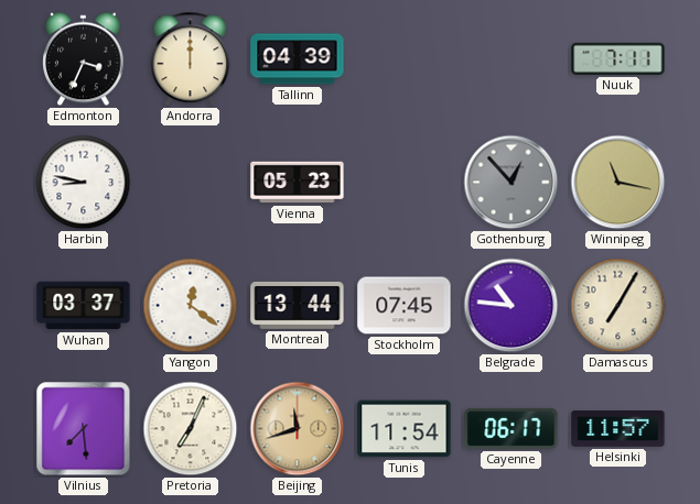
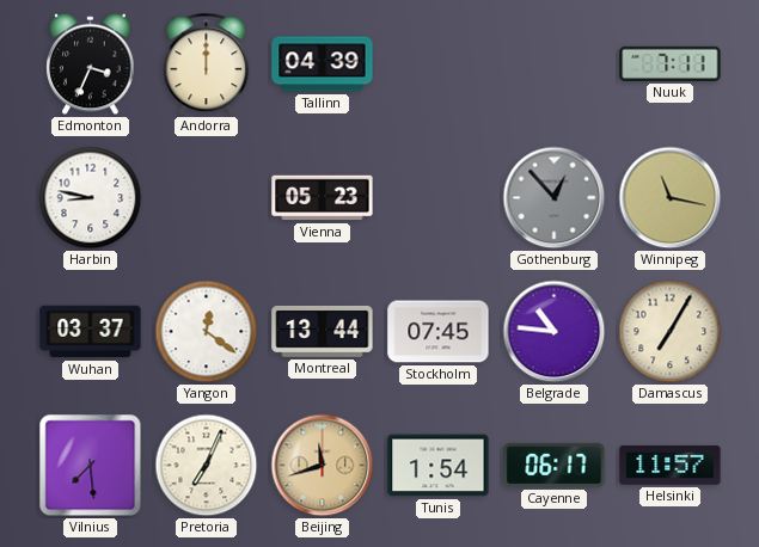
Tunis: 11:54 -> 1:54 (439, 466)
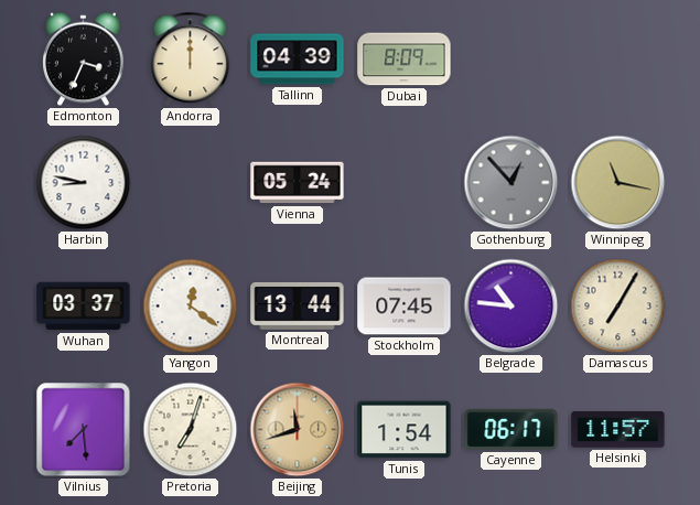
Dubai: none -> 8:09 (405, 60)
Nuuk: 7:11 -> none (671, 63)
Vienna: 05:23 -> 05:24 (298, 183)
Pretoria: 7:04 -> 7:03 (191, 430)
